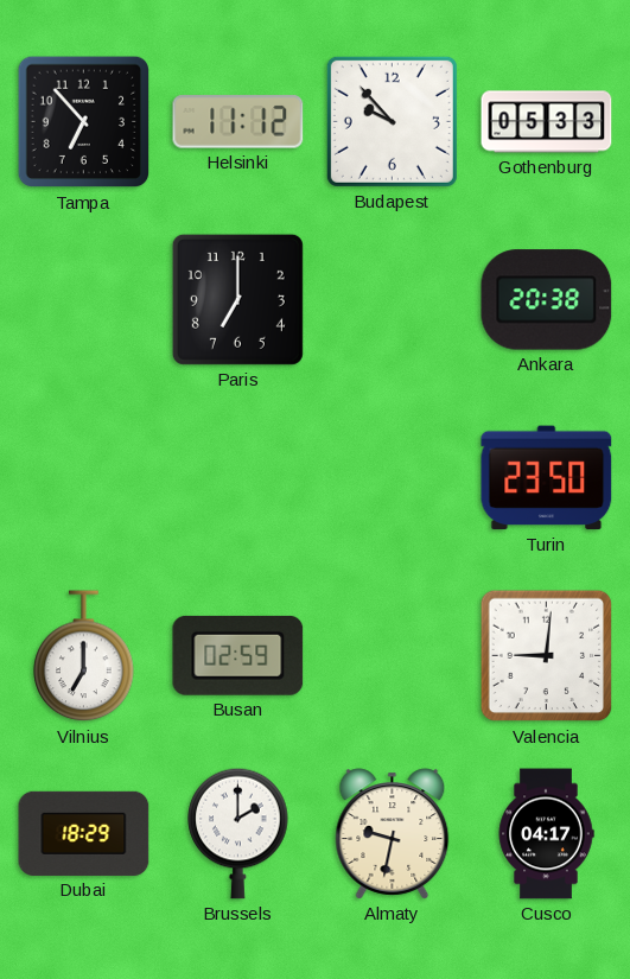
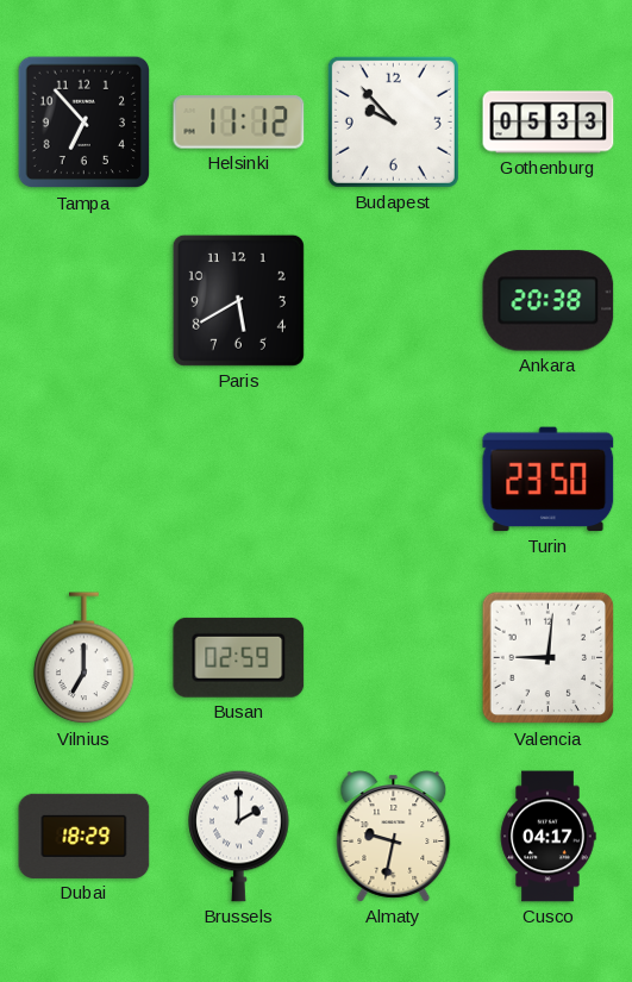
Paris: 7:00 -> 5:40 (238, 300)
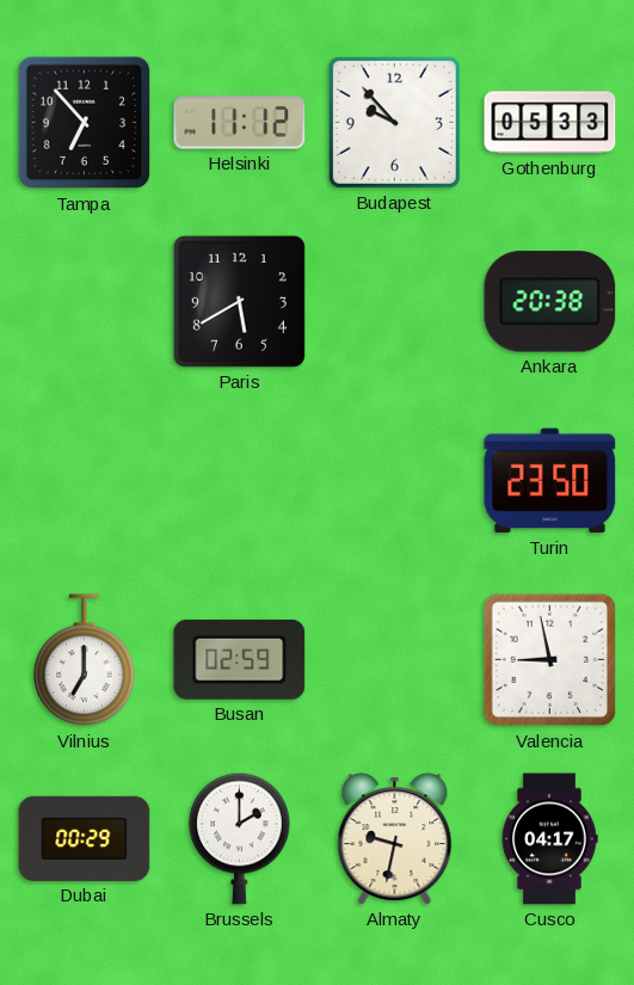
Valencia: 9:01 -> 8:58 (550, 660)
Dubai: 18:29 -> 00:29 (85, 838)
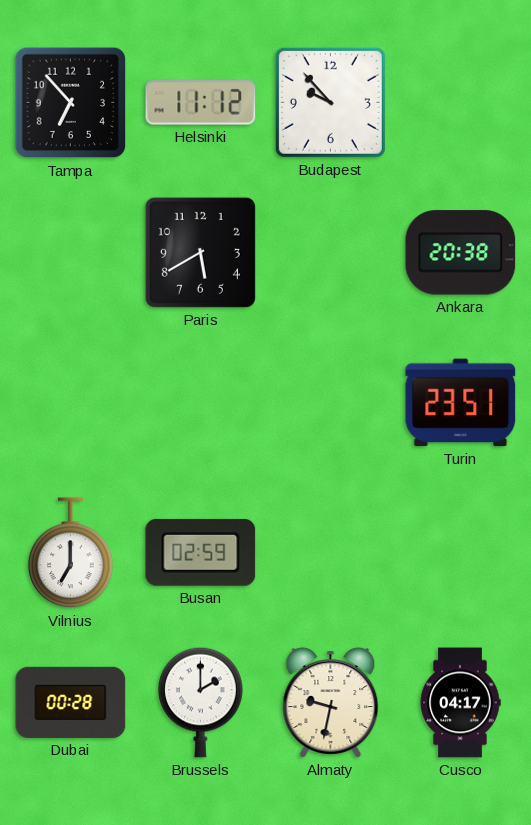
Gothenburg: 05:33 -> none (550, 123)
Turin: 23:50 -> 23:51 (461, 403)
Valencia: 8:58 -> none (550, 660)
Dubai: 00:29 -> 00:28 (71, 702)
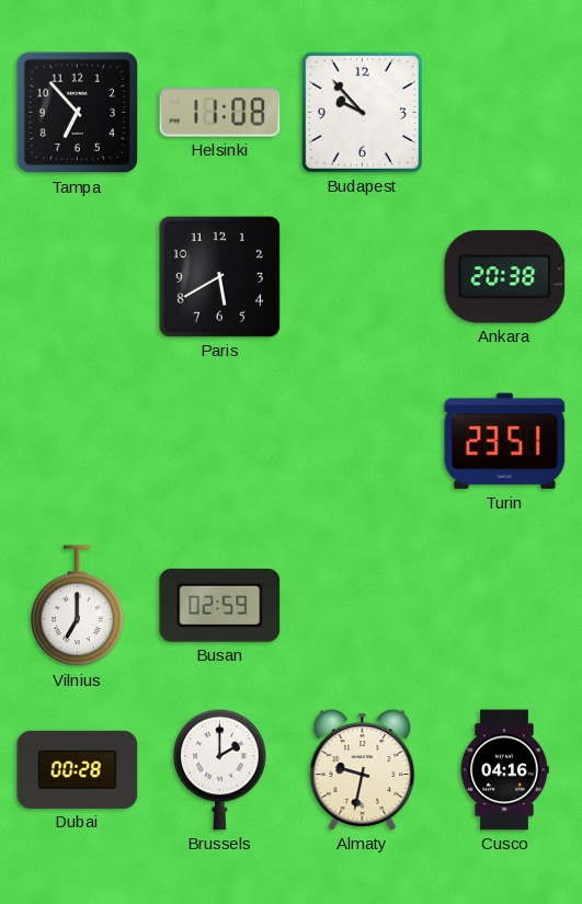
Helsinki: 11:12 -> 11:08 (220, 113)
Cusco: 04:17 -> 04:16 (504, 770)
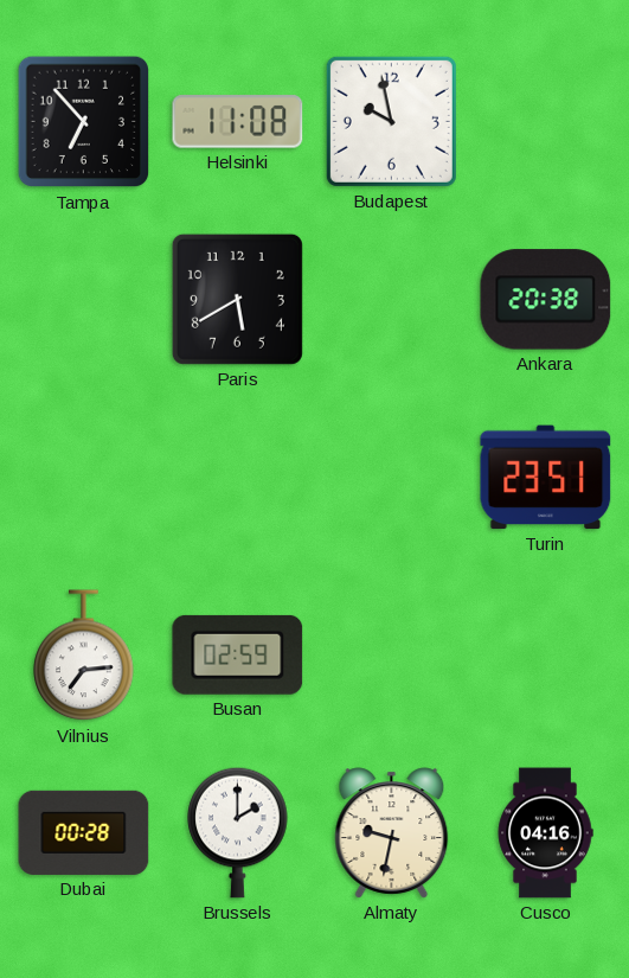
Budapest: 9:53 -> 9:58 (391, 121)
Vilnius: 7:00 -> 7:14 (84, 656)
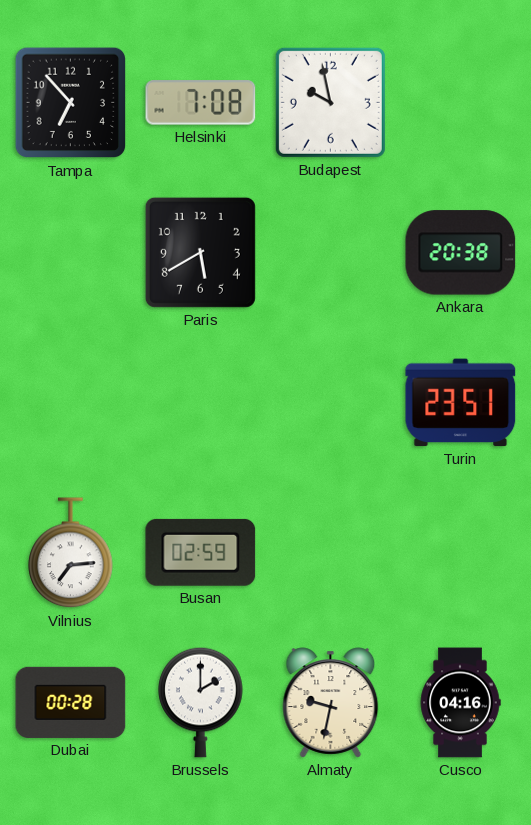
Helsinki: 11:08 -> 7:08 (201, 103)
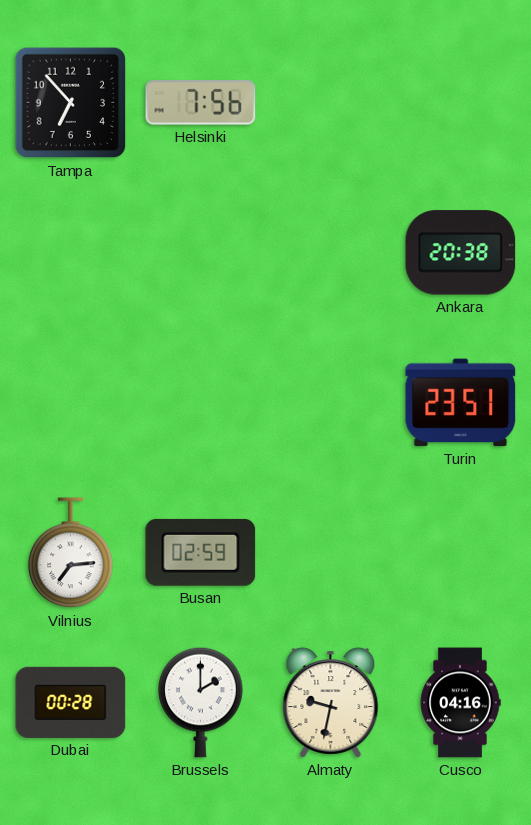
Helsinki: 7:08 -> 7:56 (201, 103)
Budapest: 9:58 -> none (330, 102)
Paris: 5:40 -> none (200, 252)
